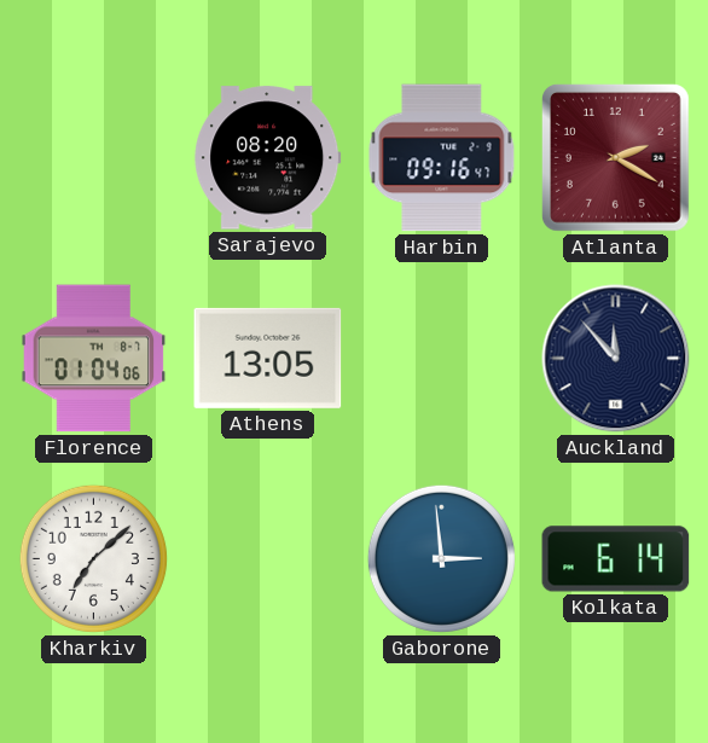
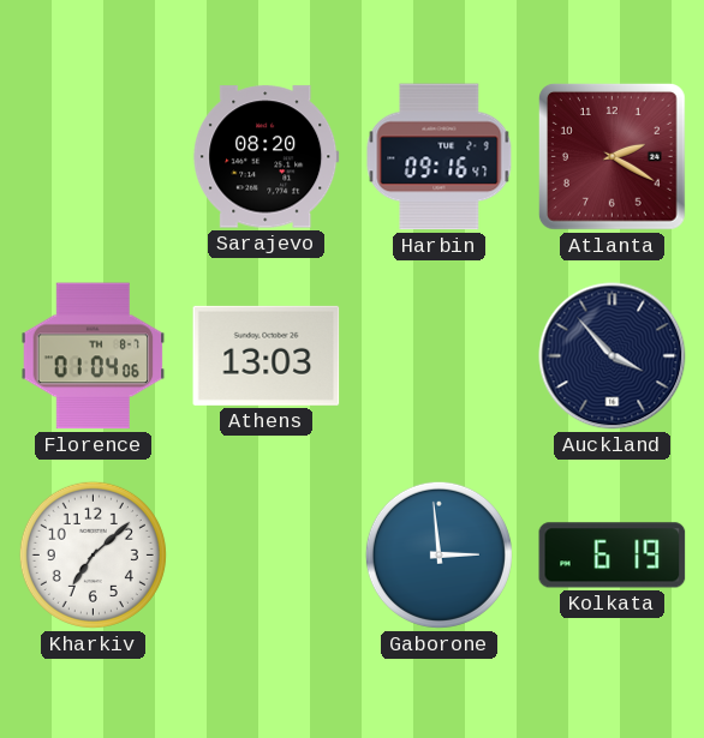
Athens: 13:05 -> 13:03 (267, 355)
Auckland: 11:53 -> 3:53 (613, 356)
Kolkata: 6:14 -> 6:19 (613, 556)
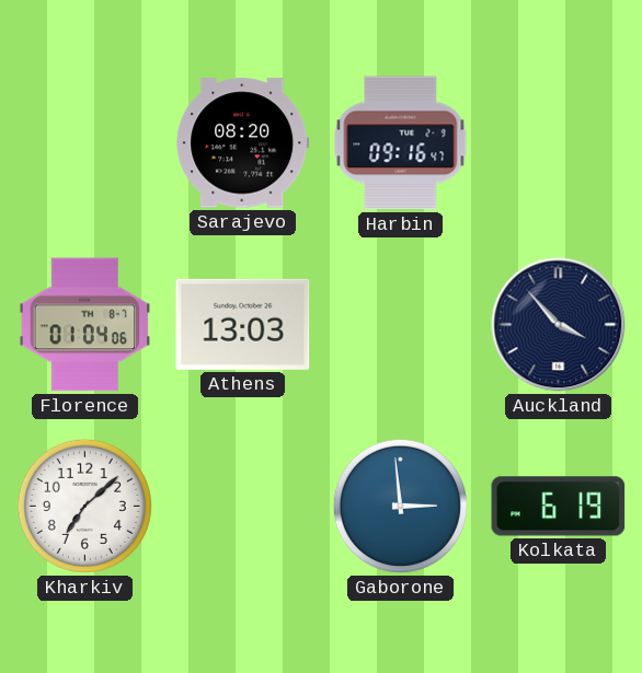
Atlanta: 2:20 -> none (611, 156)
